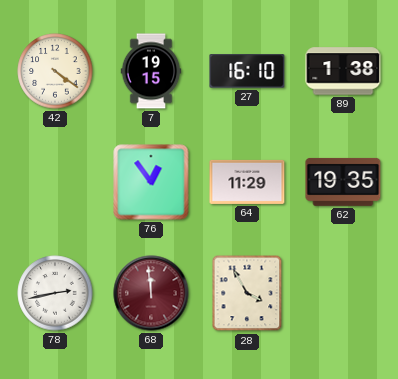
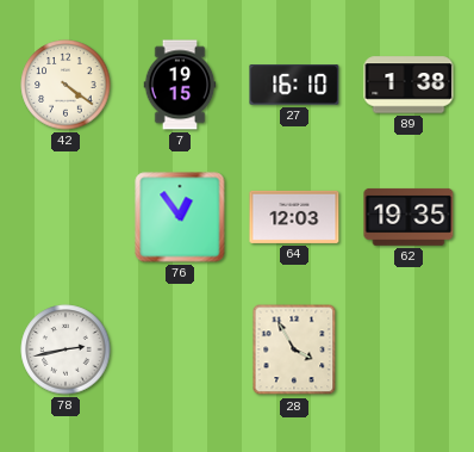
64: 11:29 -> 12:03 (294, 217)
68: 11:59 -> none (151, 293)
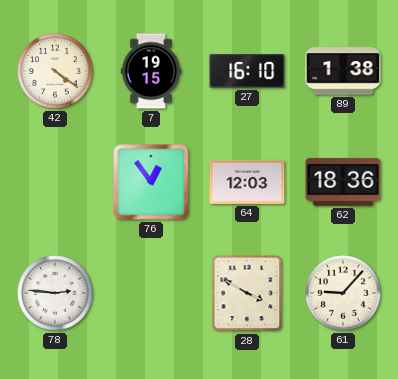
62: 19:35 -> 18:36 (343, 182)
78: 2:43 -> 2:46 (55, 293)
28: 3:55 -> 3:50 (247, 293)
61: none -> 9:07 (343, 293)
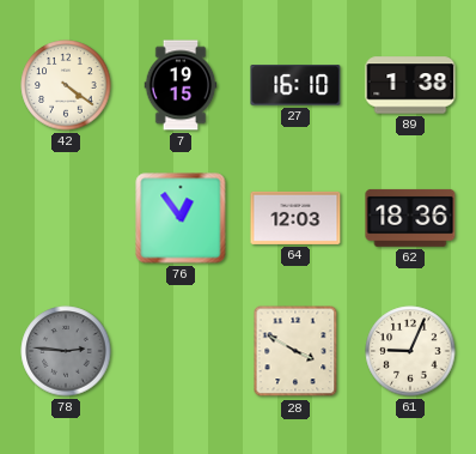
78 dial: white -> grey (66, 351)
61: 9:07 -> 9:04 (410, 351)
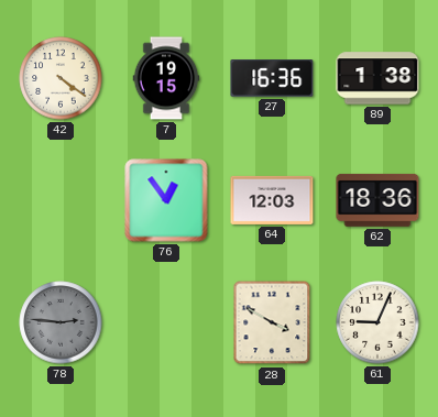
27: 16:10 -> 16:36 (272, 78)
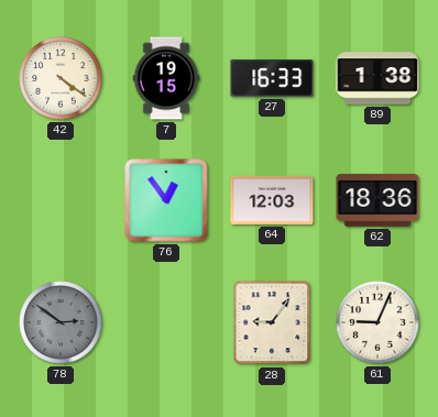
27: 16:36 -> 16:33 (272, 78)
78: 2:46 -> 2:51 (61, 322)
28: 3:50 -> 9:06 (272, 322)
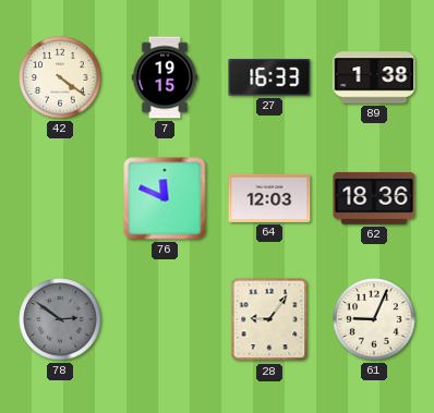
76: 12:54 -> 11:49 (165, 198)
